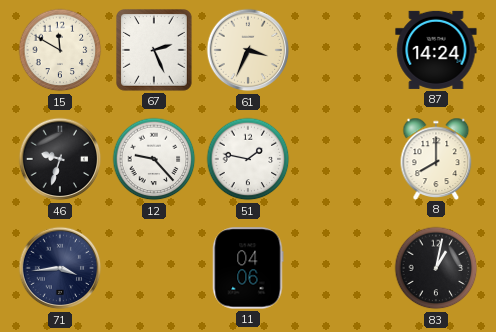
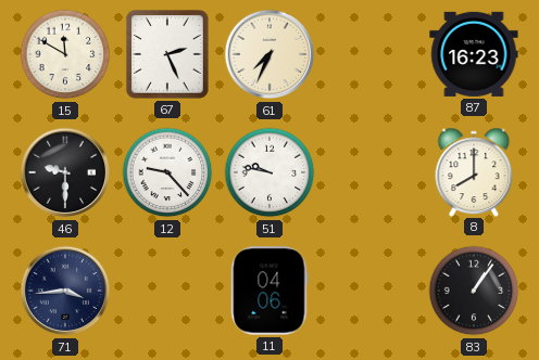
61: 3:34 -> 7:34 (269, 54)
87: 14:24 -> 16:23 (474, 54)
46: 9:33 -> 9:30 (65, 172)
51: 1:47 -> 9:47 (269, 172)
83: 1:02 -> 1:06 (474, 291)
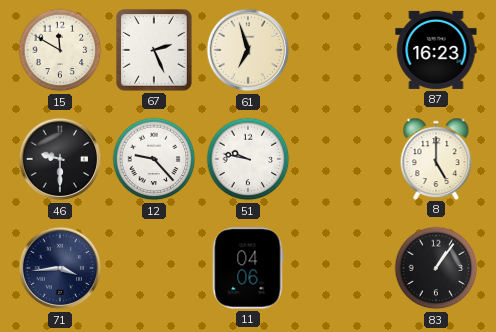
61: 7:34 -> 6:57 (248, 50)
8: 8:00 -> 5:00 (436, 158)
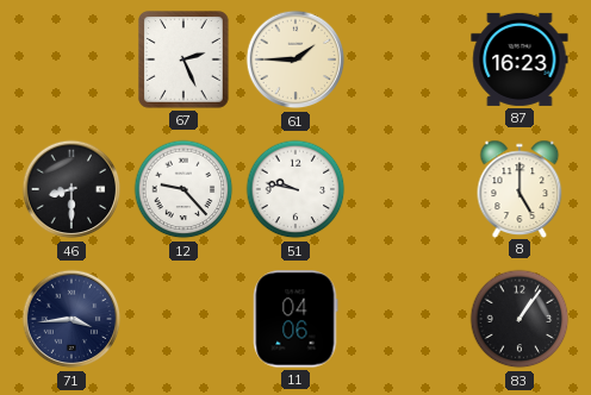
15: 11:50 -> none (60, 50)
61: 6:57 -> 1:45 (295, 59)
46: 9:30 -> 8:30 (71, 189)
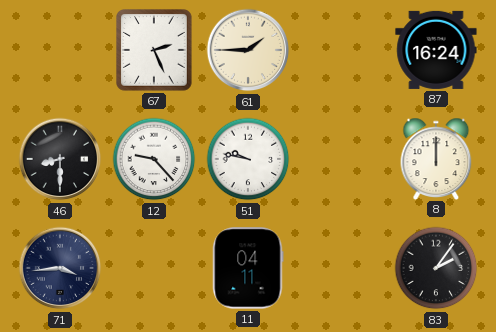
87: 16:23 -> 16:24 (436, 50)
8: 5:00 -> 12:00 (436, 158)
11: 04:06 -> 04:11 (248, 268)
83: 1:06 -> 2:06 (436, 268)
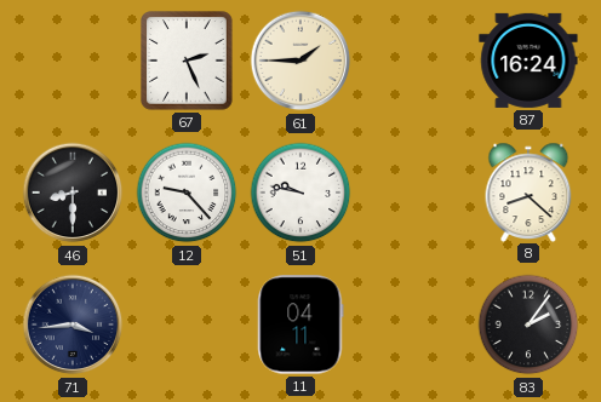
8: 12:00 -> 8:22 (528, 191)
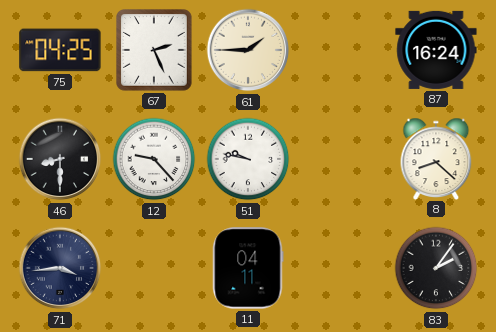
75: none -> 04:25 (60, 50)
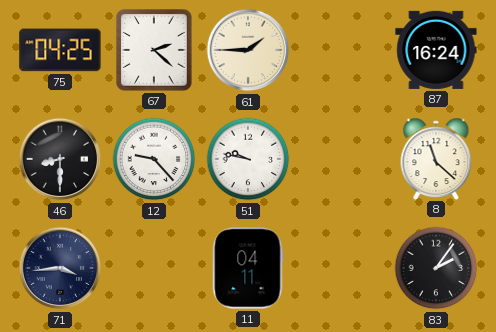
67: 2:26 -> 2:22 (154, 50)
8: 8:22 -> 11:22 (436, 158)
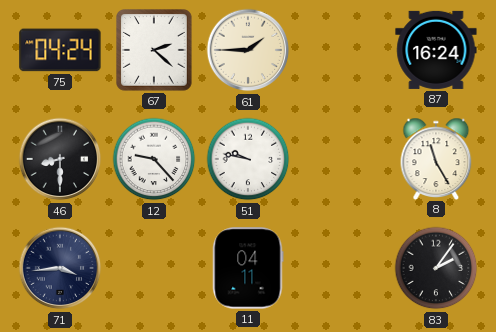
75: 04:25 -> 04:24 (60, 50)
8: 11:22 -> 11:25 (436, 158)
